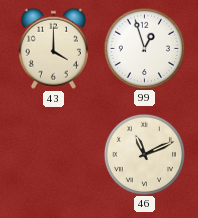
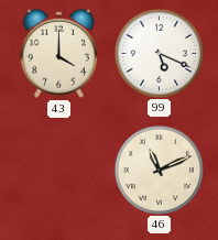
99: 12:57 -> 5:19 (159, 53)
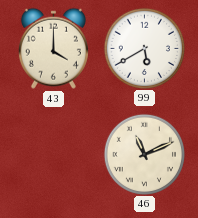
99: 5:19 -> 5:40 (144, 48)
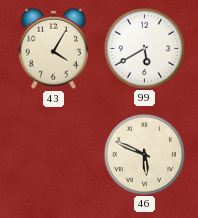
43: 4:00 -> 4:05 (53, 48)
46: 11:11 -> 5:49 (144, 154)
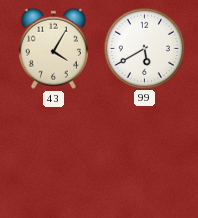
46: 5:49 -> none (144, 154)
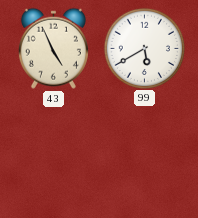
43: 4:05 -> 4:56 (53, 48)
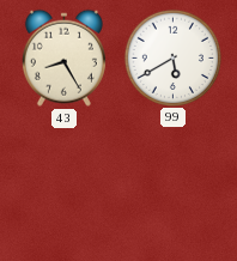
43: 4:56 -> 8:25 (63, 57)
